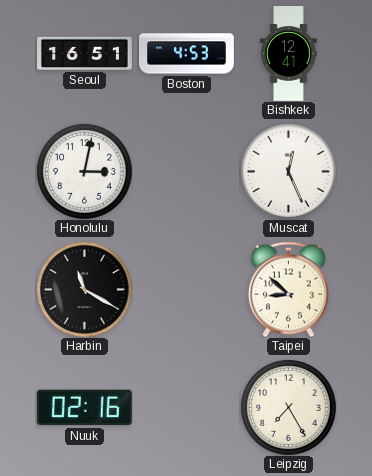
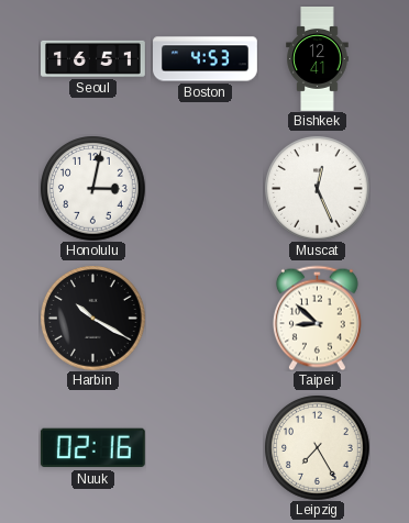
Harbin: 11:20 -> 10:20 (92, 318)
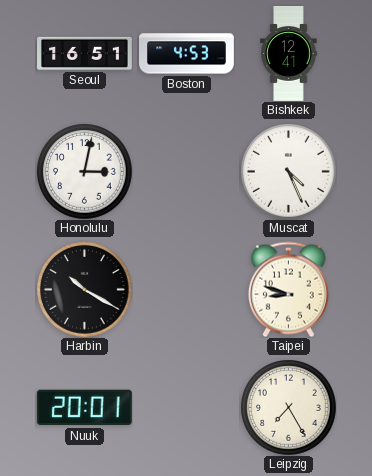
Muscat: 12:26 -> 4:26 (288, 171)
Taipei: 8:52 -> 8:48 (288, 289)
Nuuk: 02:16 -> 20:01 (84, 408)
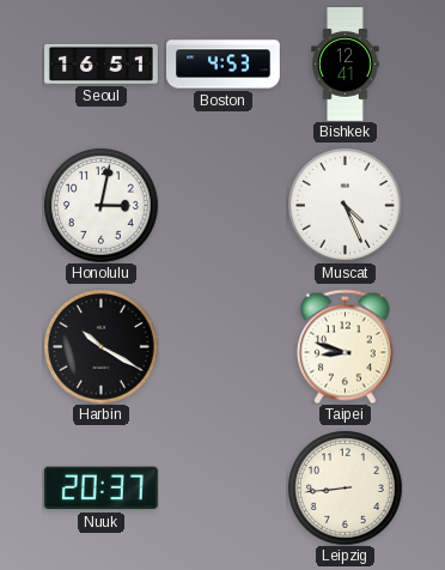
Nuuk: 20:01 -> 20:37 (100, 489)
Leipzig: 7:25 -> 8:44 (345, 487)
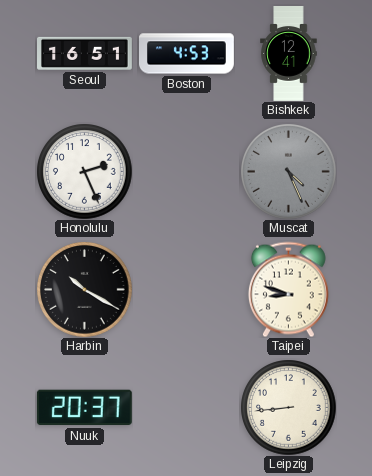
Honolulu: 3:02 -> 2:26 (84, 171)
Muscat dial: white -> grey (288, 171)
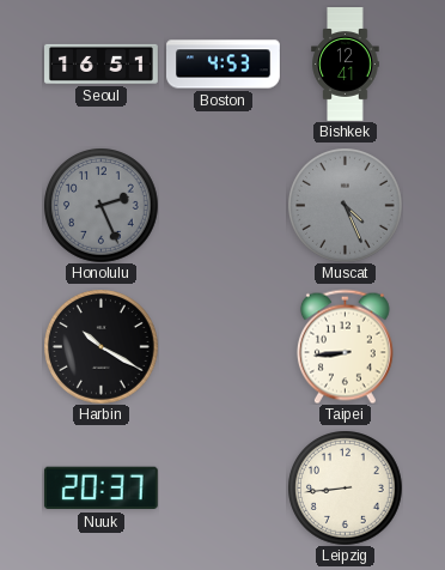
Honolulu dial: white -> grey (100, 205)
Taipei: 8:48 -> 8:44 (345, 346)
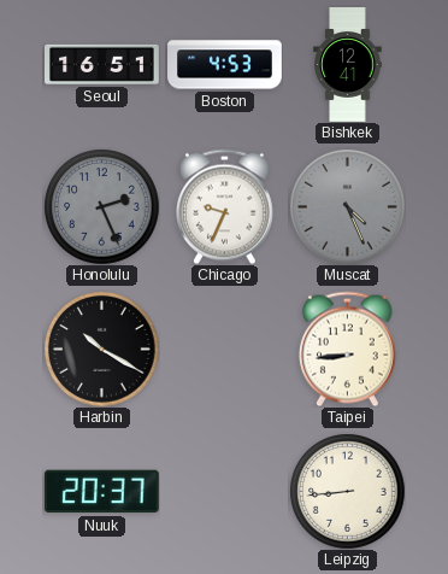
Chicago: none -> 9:34 (224, 206)
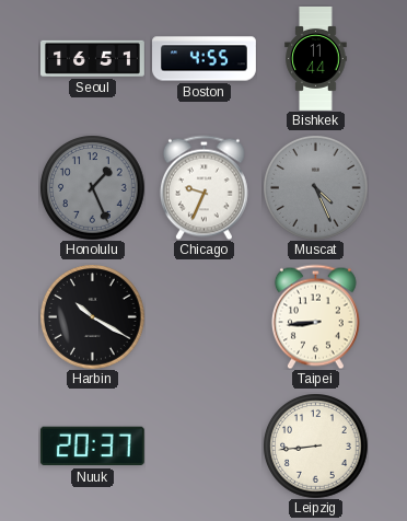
Boston: 4:53 -> 4:55 (205, 59)
Bishkek: 12:41 -> 11:44 (316, 59)
Honolulu: 2:26 -> 1:26 (92, 187)
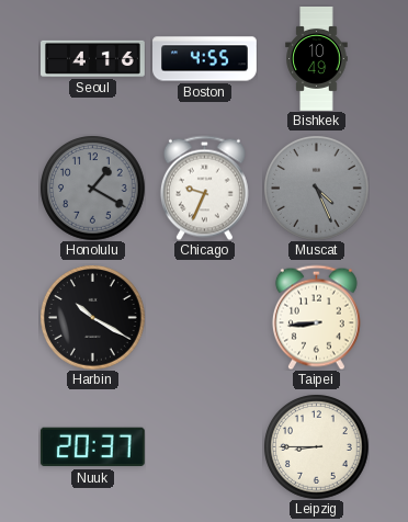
Seoul: 16:51 -> 4:16 (93, 58)
Bishkek: 11:44 -> 10:49 (317, 59)
Honolulu: 1:26 -> 1:20 (92, 188)
Leipzig: 8:44 -> 8:45 (316, 446)
